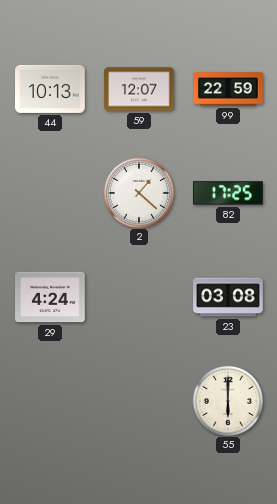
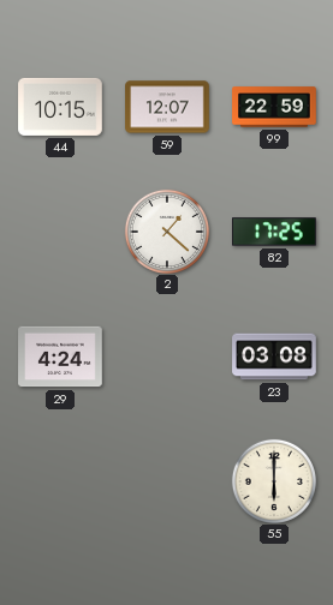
44: 10:13 -> 10:15 (60, 107)
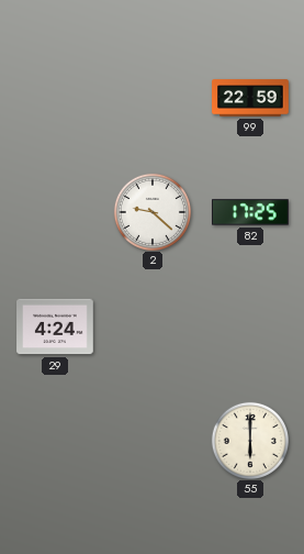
44: 10:15 -> none (60, 107)
59: 12:07 -> none (167, 107)
2: 1:22 -> 9:22 (151, 211)
23: 03:08 -> none (274, 357)
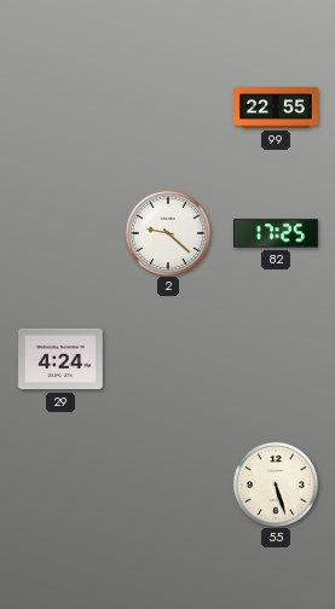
99: 22:59 -> 22:55 (276, 108)
55: 6:00 -> 5:27 (275, 483)
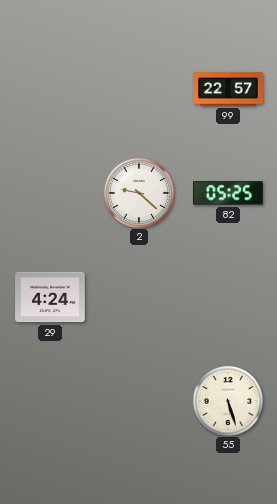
99: 22:55 -> 22:57 (228, 89)
82: 17:25 -> 05:25 (229, 193)
